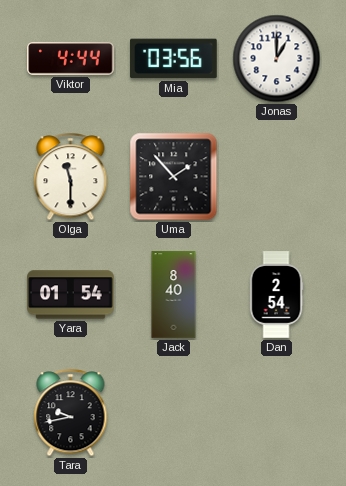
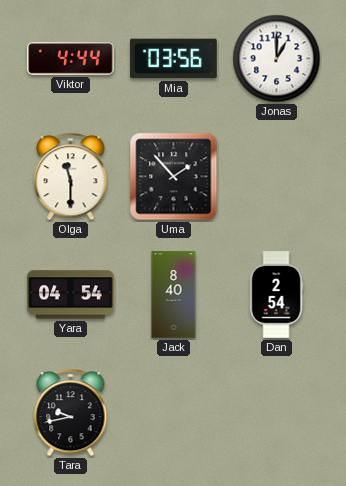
Yara: 01:54 -> 04:54 (71, 295)
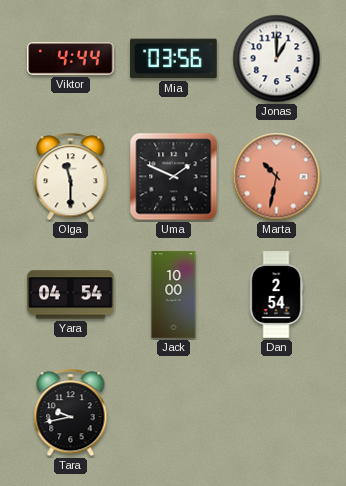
Uma: 1:53 -> 1:49 (174, 177)
Marta: none -> 10:32 (277, 177)
Jack: 8:40 -> 10:00 (174, 295)
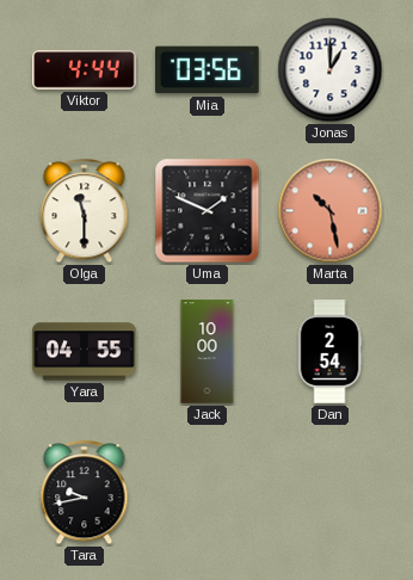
Marta: 10:32 -> 10:28 (331, 211)
Yara: 04:54 -> 04:55 (85, 352)
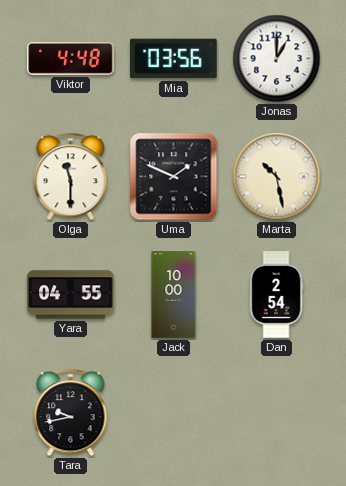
Viktor: 4:44 -> 4:48 (71, 59)
Marta dial: salmon -> cream (277, 177)
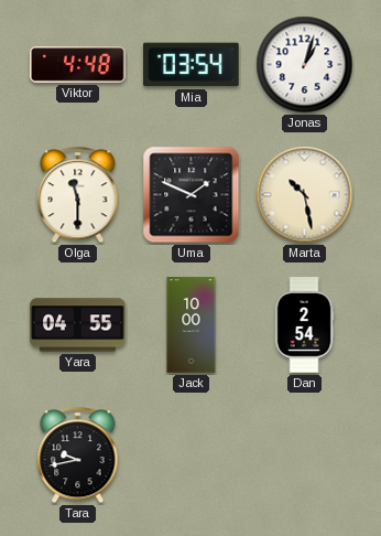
Mia: 03:56 -> 03:54 (192, 65)
Jonas: 1:00 -> 1:03 (305, 65)
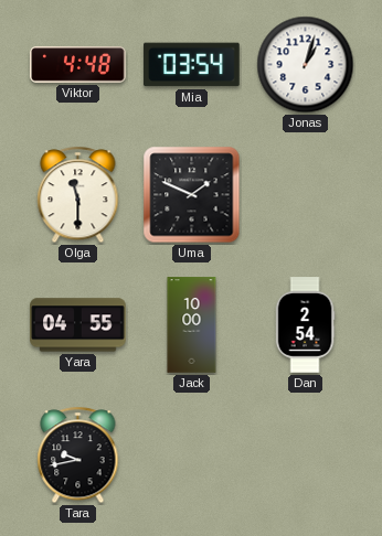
Marta: 10:28 -> none (305, 195)
